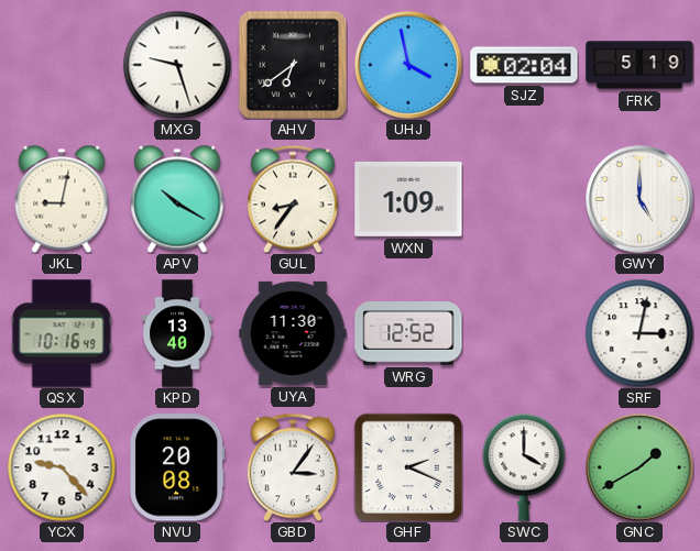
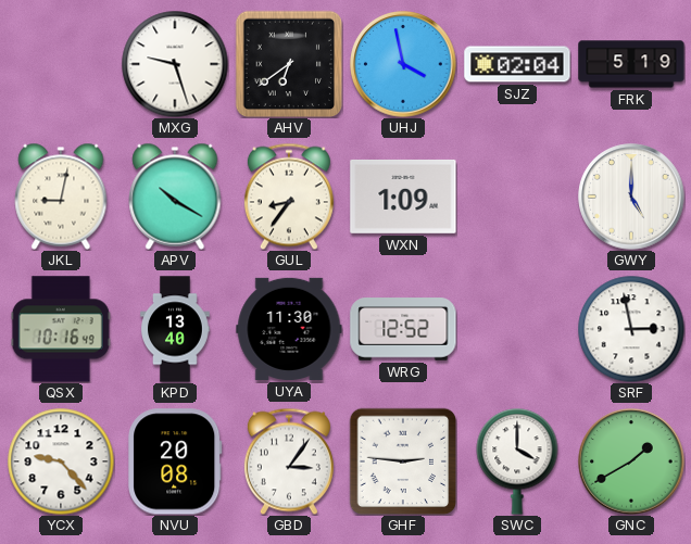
SRF: 3:02 -> 2:58 (631, 329)
GHF: 2:19 -> 2:46 (403, 461)
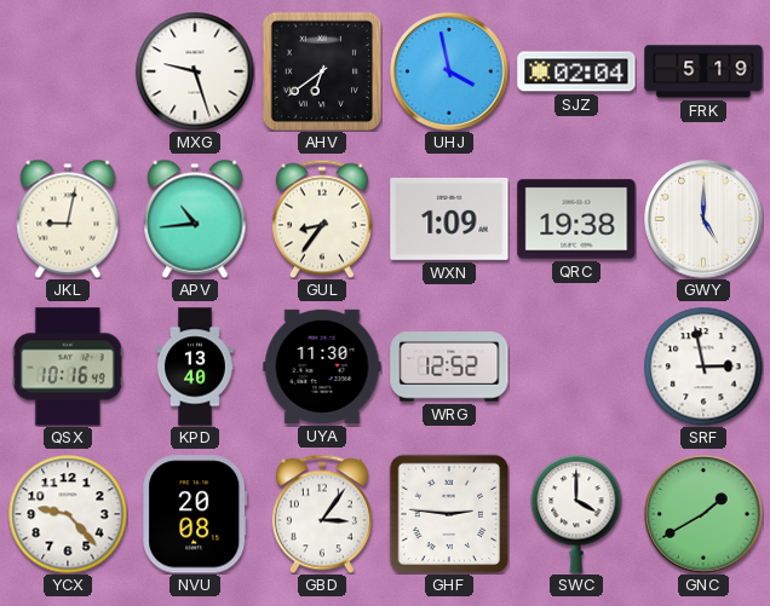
APV: 10:20 -> 10:44 (195, 219)
QRC: none -> 19:38 (576, 219)
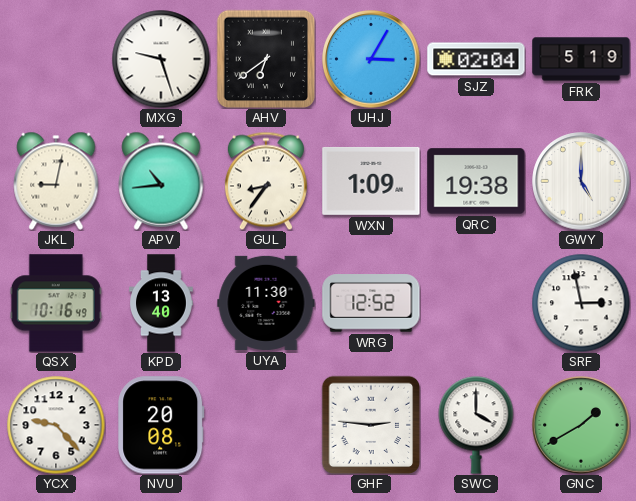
UHJ: 3:58 -> 3:05 (371, 59)
GBD: 3:06 -> none (322, 514)
